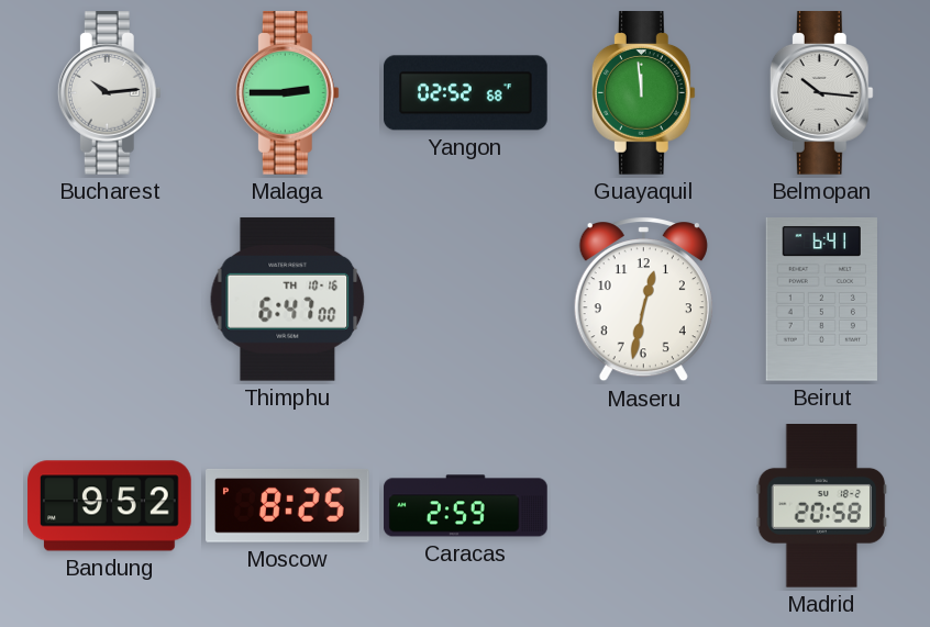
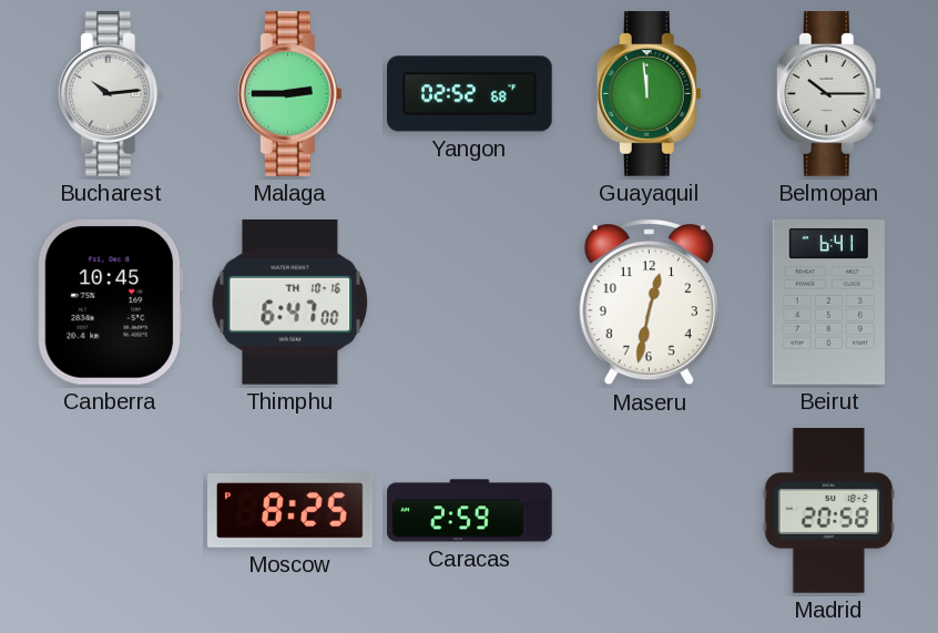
Belmopan: 10:16 -> 10:15 (828, 94)
Canberra: none -> 10:45 (111, 302)
Bandung: 9:52 -> none (110, 506)
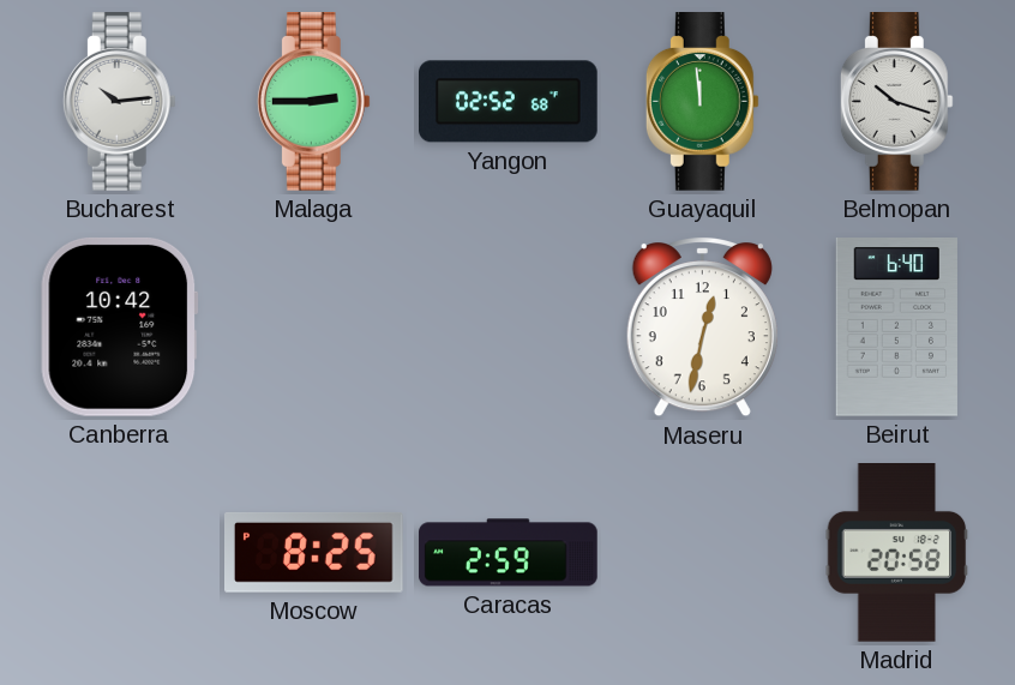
Belmopan: 10:15 -> 10:18 (896, 102)
Canberra: 10:45 -> 10:42 (120, 326)
Thimphu: 6:47 -> none (290, 302)
Beirut: 6:41 -> 6:40 (896, 328)
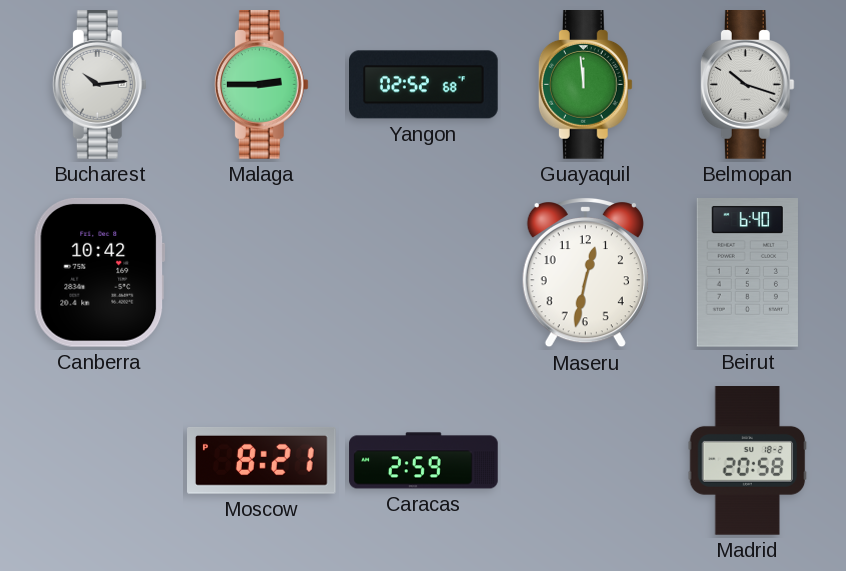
Moscow: 8:25 -> 8:21 (262, 461)
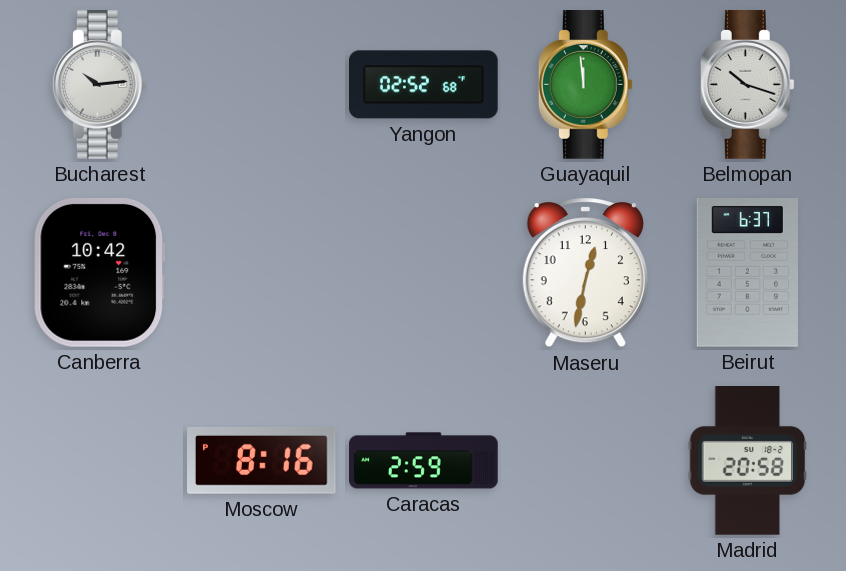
Malaga: 2:45 -> none (261, 85)
Beirut: 6:40 -> 6:37 (747, 273)
Moscow: 8:21 -> 8:16 (262, 461)
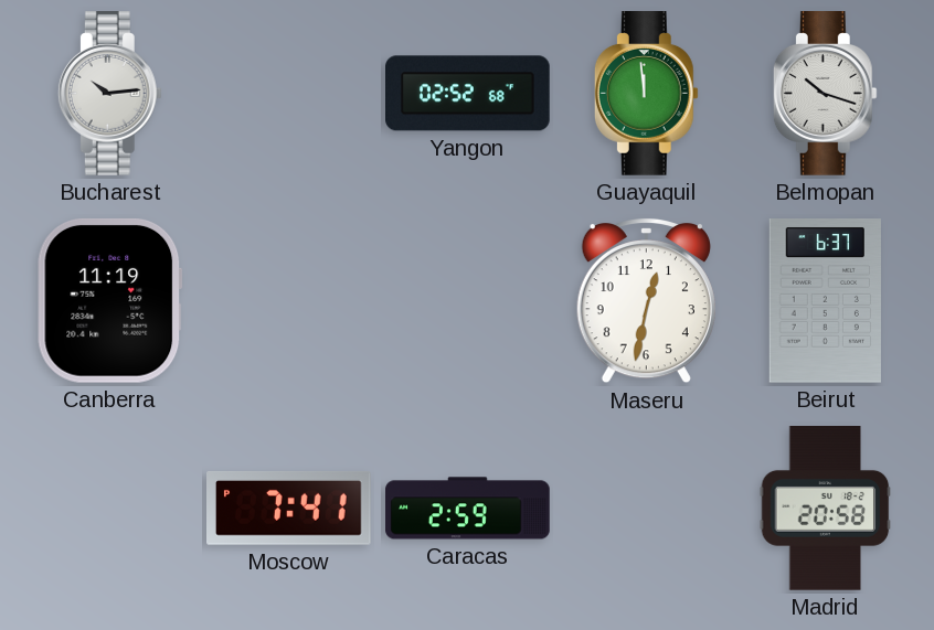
Canberra: 10:42 -> 11:19 (110, 300)
Moscow: 8:16 -> 7:41 (289, 509)
